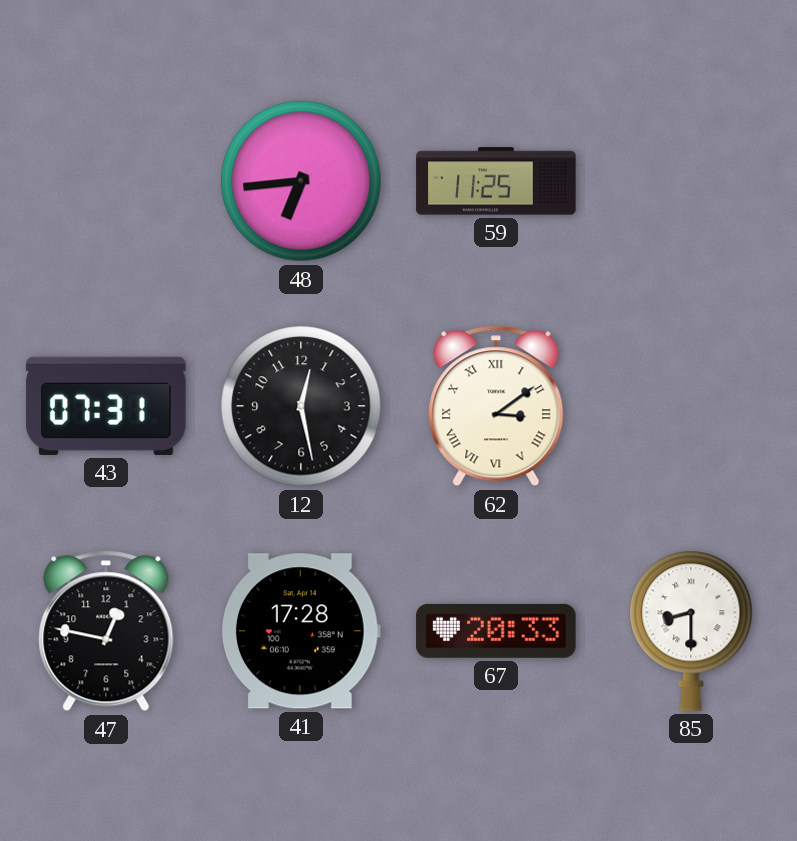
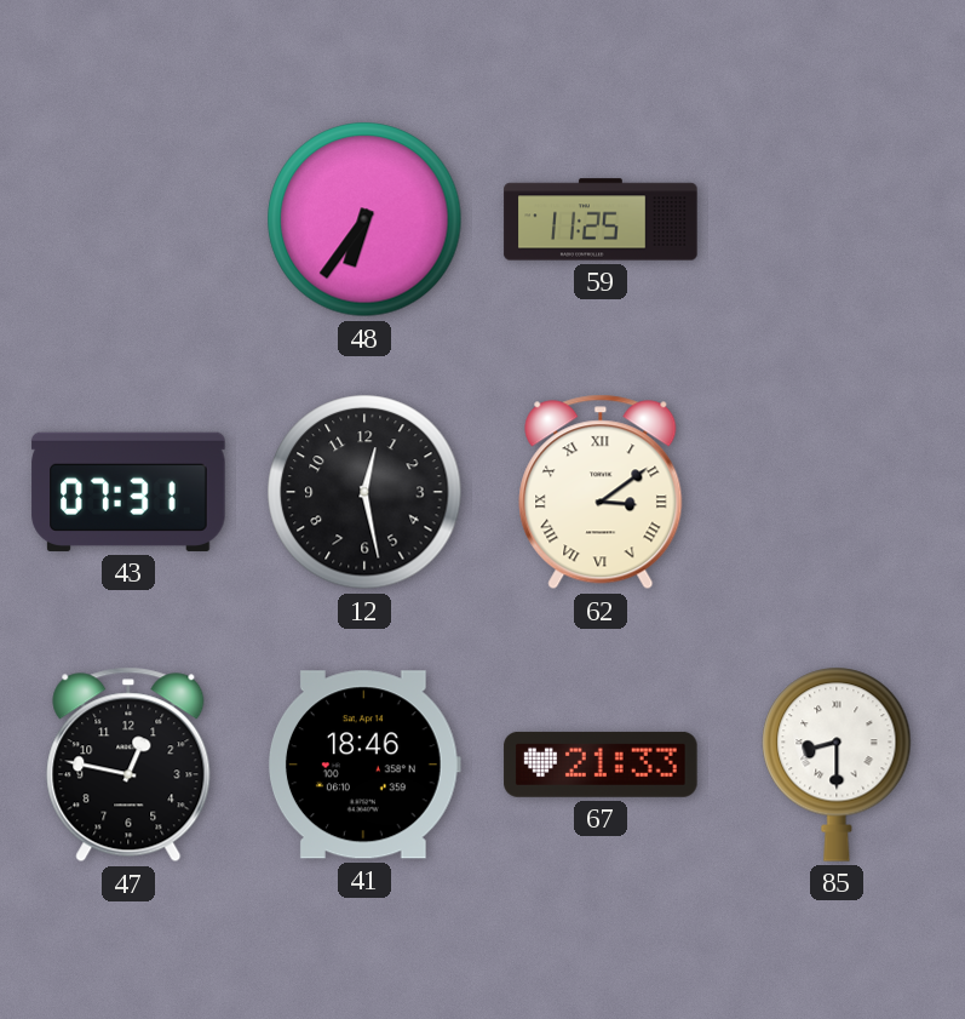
48: 6:44 -> 6:36 (364, 219)
41: 17:28 -> 18:46 (364, 765)
67: 20:33 -> 21:33 (601, 765)
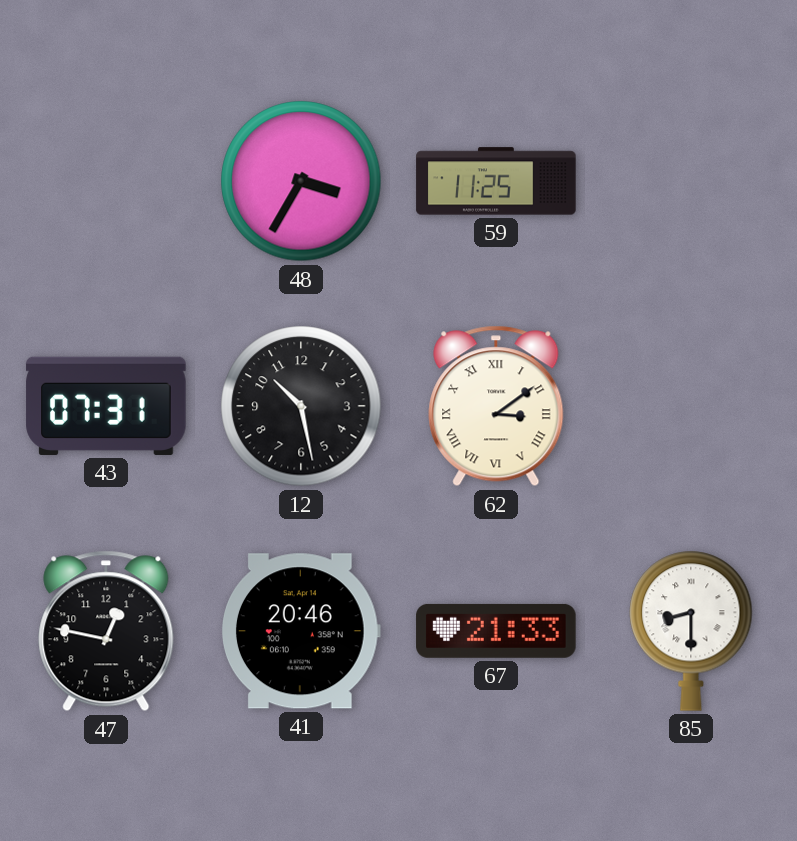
48: 6:36 -> 3:35 (301, 181)
12: 12:28 -> 10:28 (301, 406)
41: 18:46 -> 20:46 (301, 631)
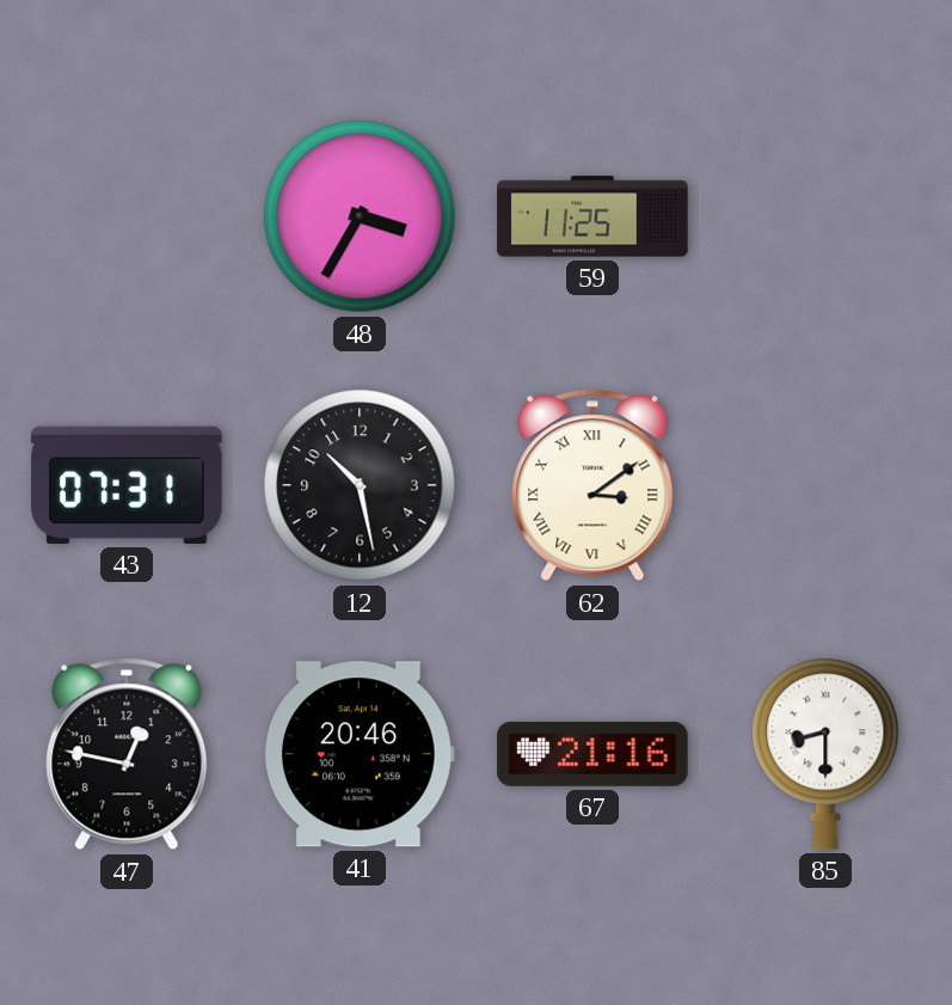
67: 21:33 -> 21:16 (592, 754)
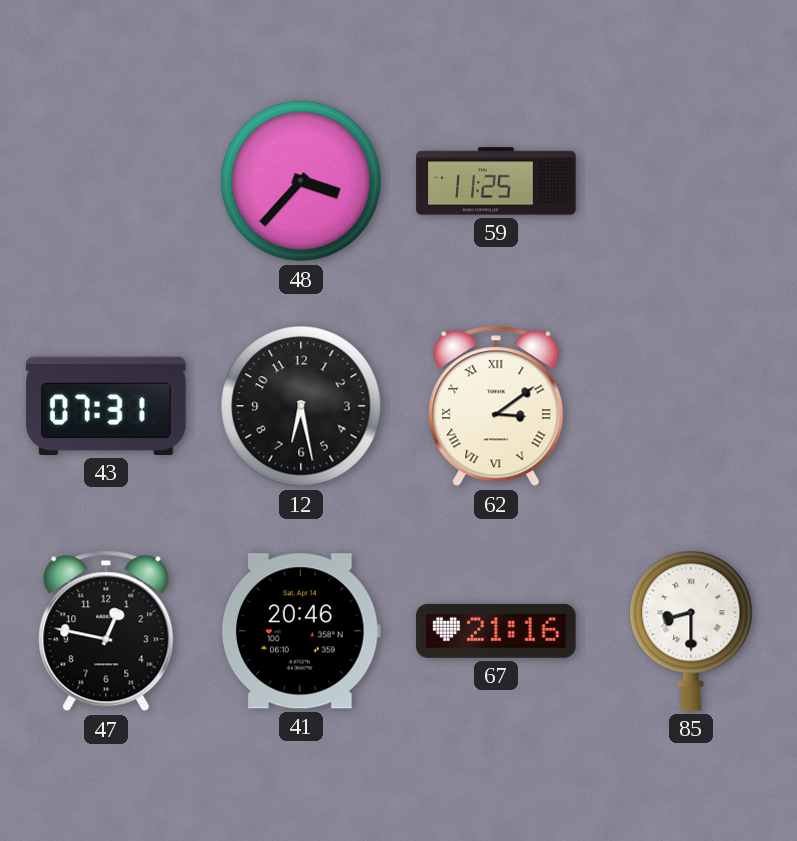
48: 3:35 -> 3:37 (301, 181)
12: 10:28 -> 6:28 (301, 406)
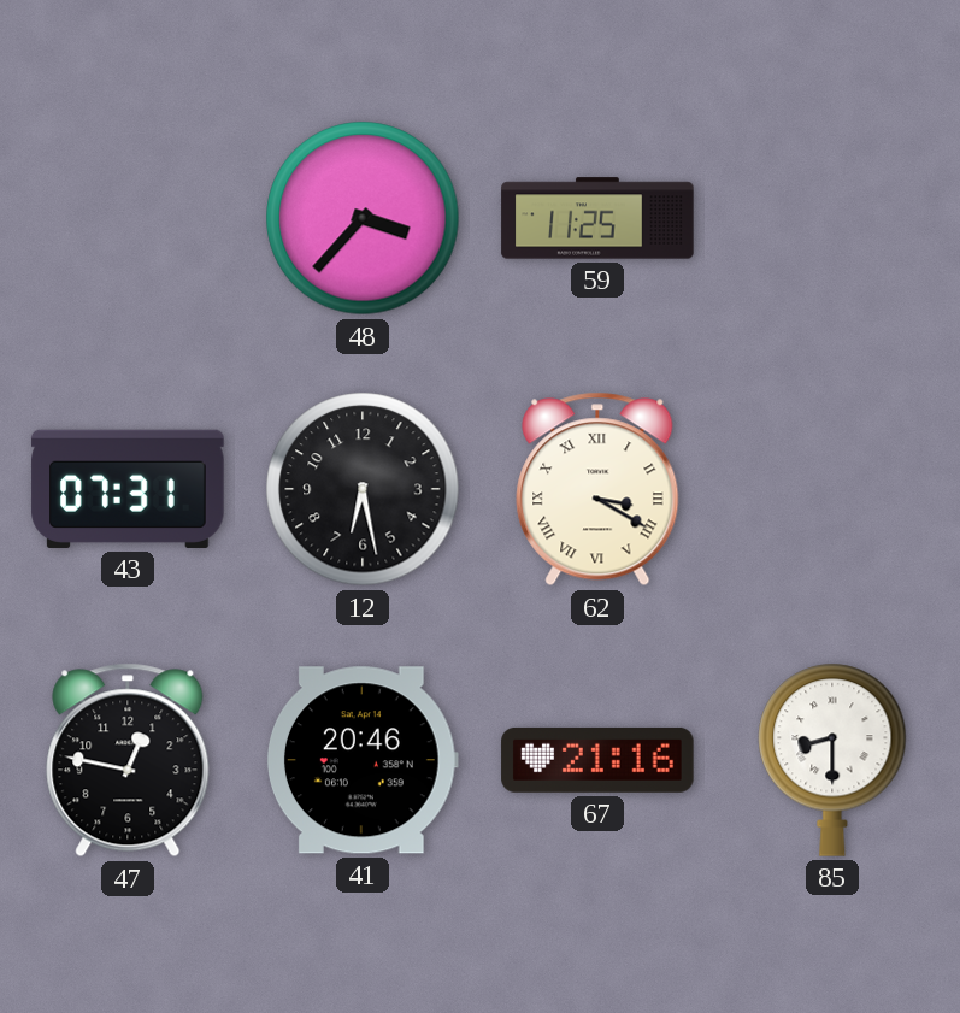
62: 3:09 -> 3:20 (597, 489)
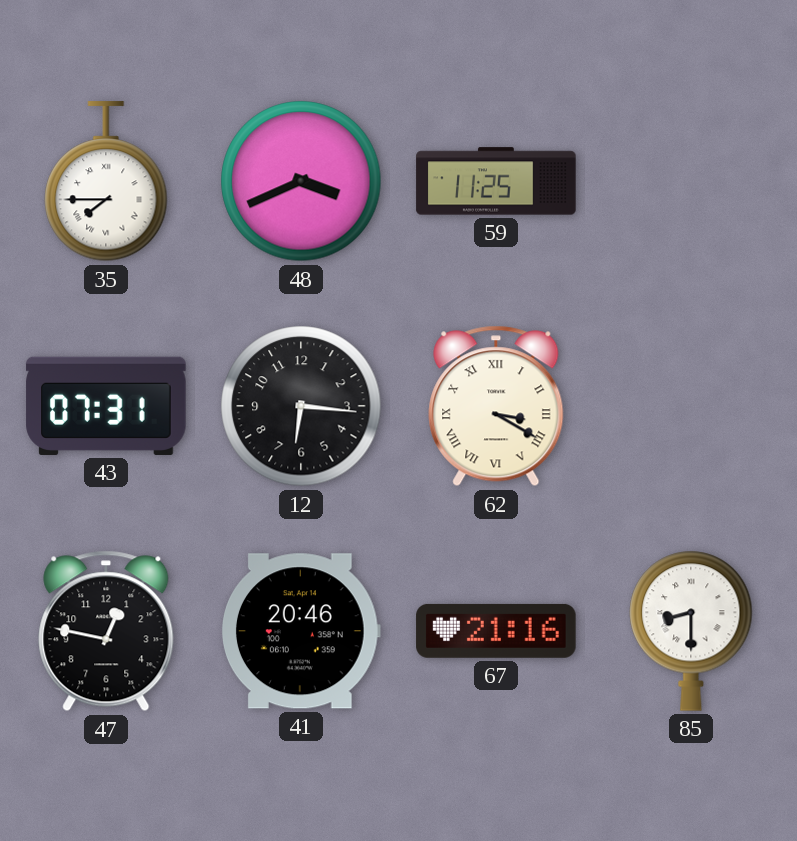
35: none -> 7:45 (106, 182)
48: 3:37 -> 3:41 (301, 181)
12: 6:28 -> 6:16 (301, 406)
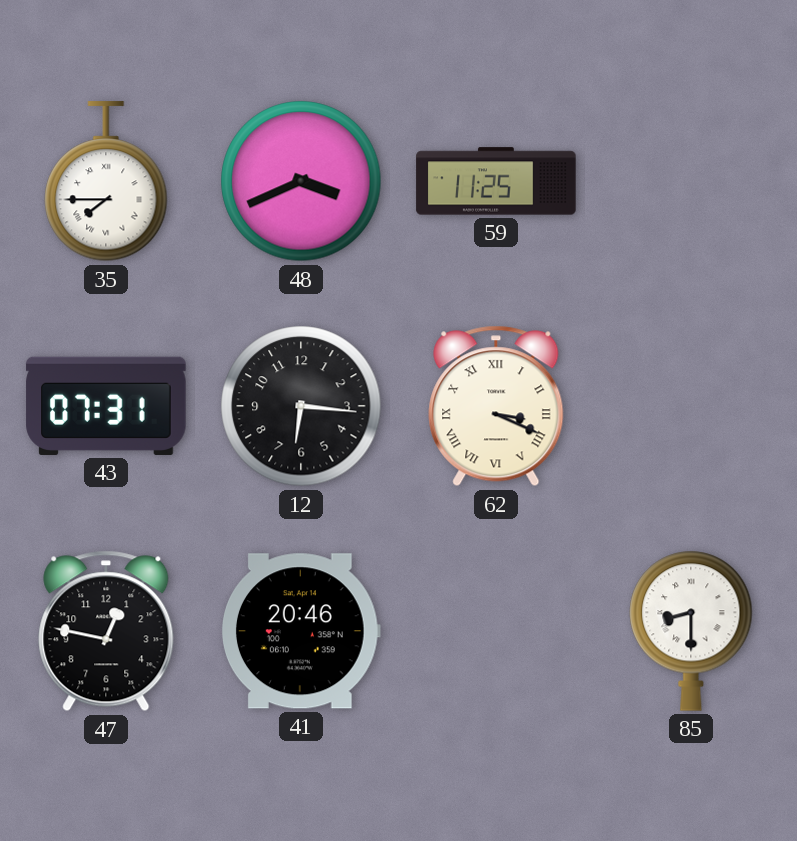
62: 3:20 -> 3:19 (496, 406)
67: 21:16 -> none (496, 631)
